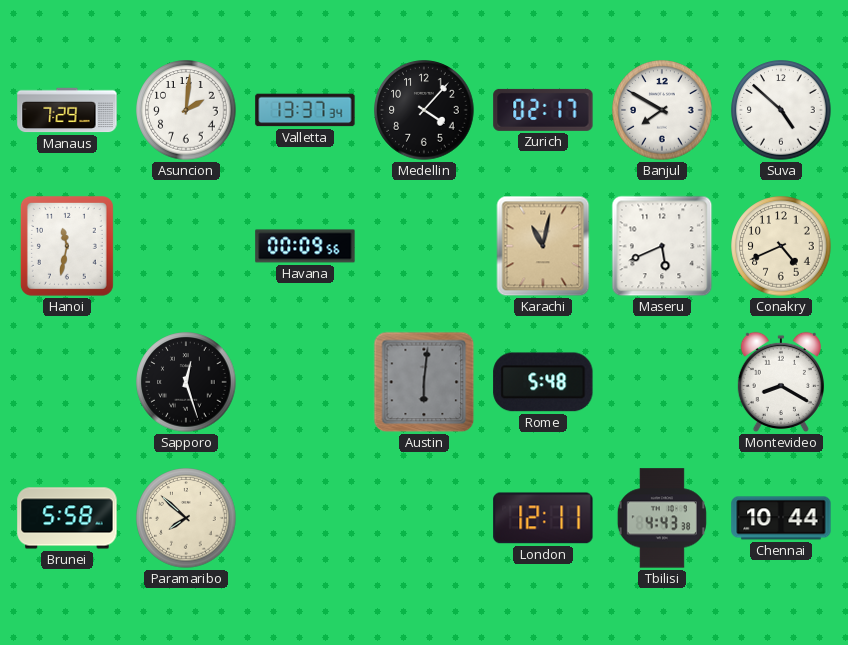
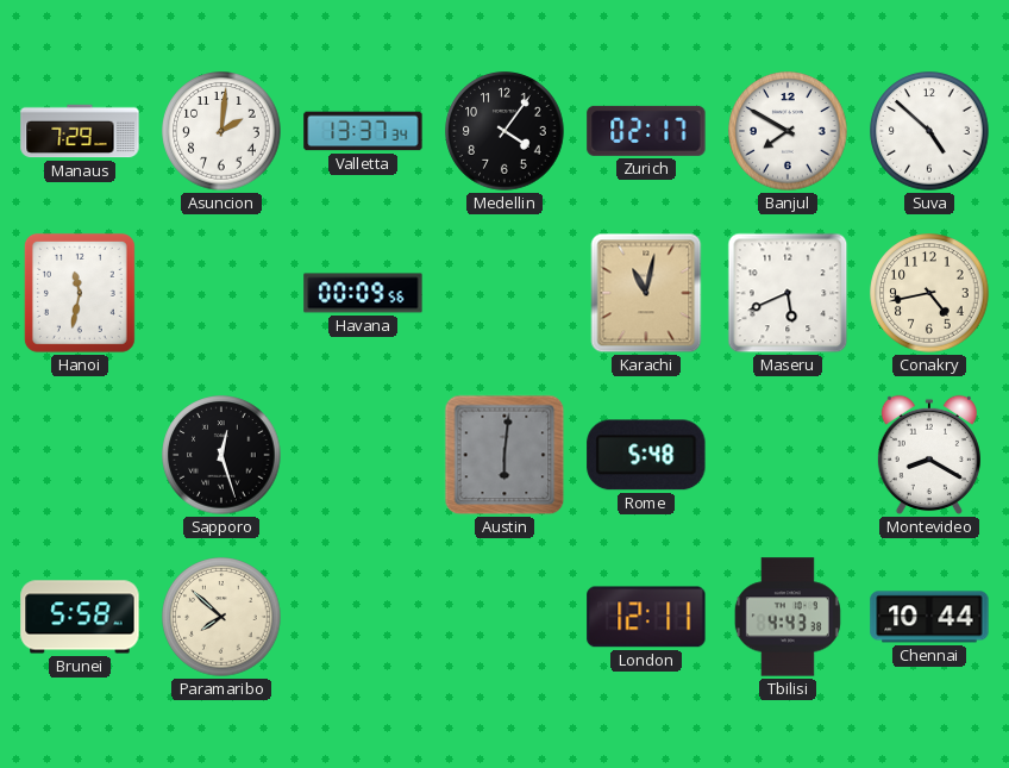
Medellin: 4:07 -> 4:06 (504, 131)
Conakry: 4:41 -> 4:43 (929, 293)
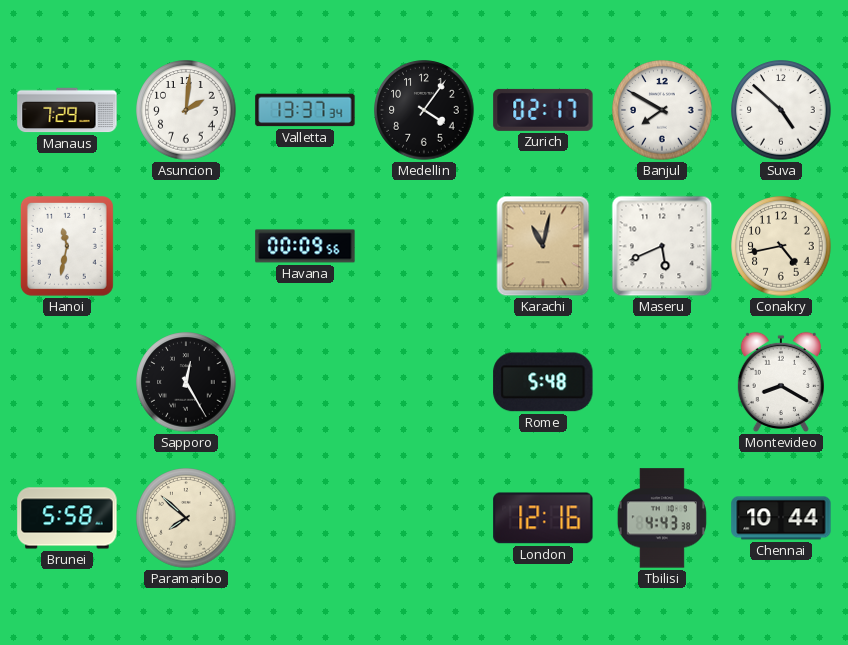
Sapporo: 12:27 -> 12:25 (186, 382)
Austin: 6:01 -> none (504, 455)
London: 12:11 -> 12:16 (543, 518)
